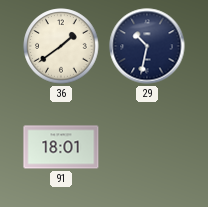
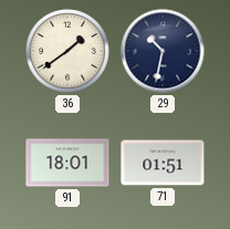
71: none -> 01:51 (163, 163)
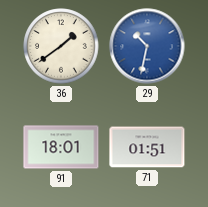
29 dial: navy -> blue (147, 46)
